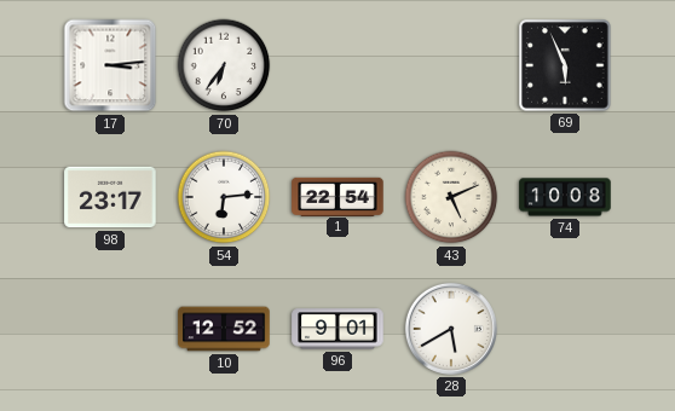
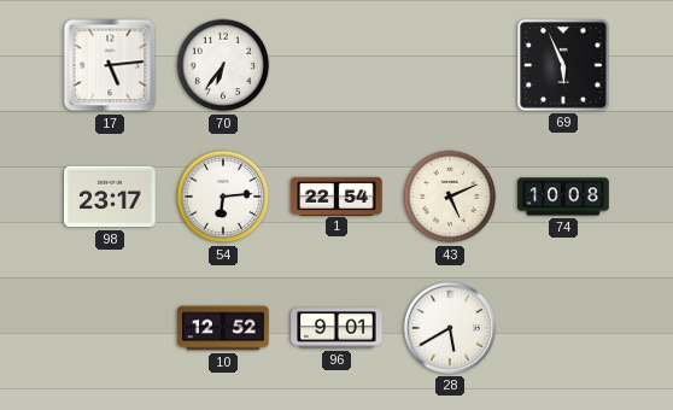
17: 3:14 -> 5:14 (110, 65)
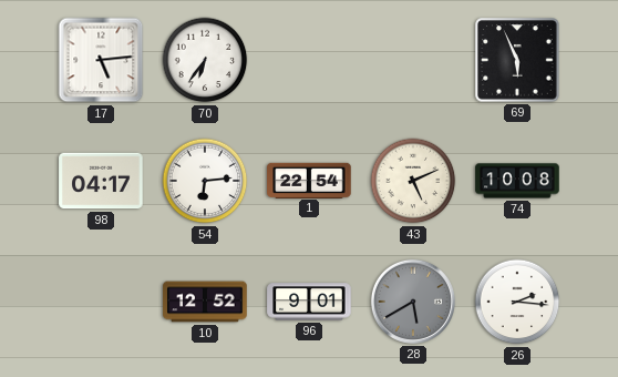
98: 23:17 -> 04:17 (101, 181)
28 dial: white -> grey (413, 302)
26: none -> 2:16 (517, 302)
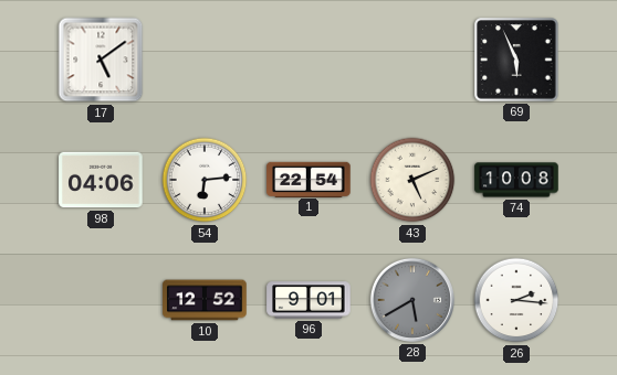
17: 5:14 -> 5:09 (101, 60)
70: 6:36 -> none (205, 60)
98: 04:17 -> 04:06 (101, 180)
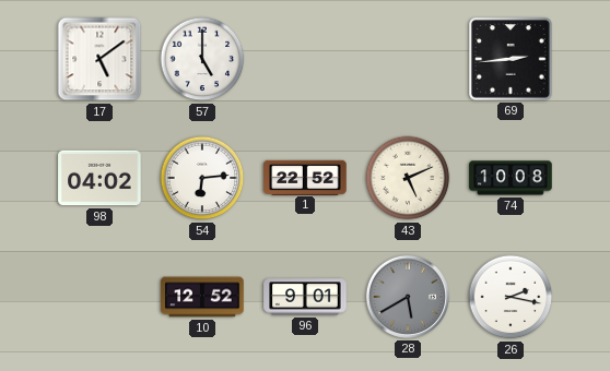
57: none -> 5:00 (202, 59)
69: 5:56 -> 2:44 (511, 59)
98: 04:06 -> 04:02 (99, 178)
1: 22:54 -> 22:52 (305, 177)
26: 2:16 -> 2:17 (511, 297)
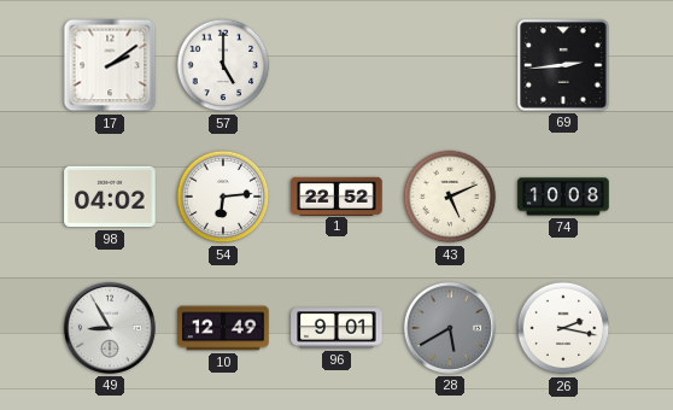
17: 5:09 -> 2:09 (110, 65)
49: none -> 8:55 (110, 328)
10: 12:52 -> 12:49 (223, 328)
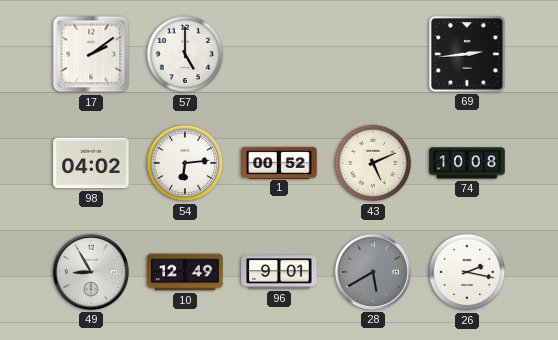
1: 22:52 -> 00:52 (279, 162)
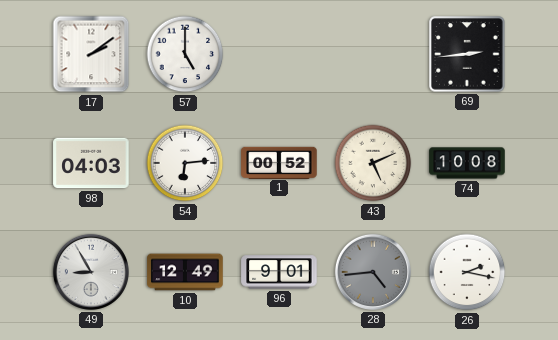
98: 04:02 -> 04:03 (91, 163)
28: 5:40 -> 4:44 (373, 272)
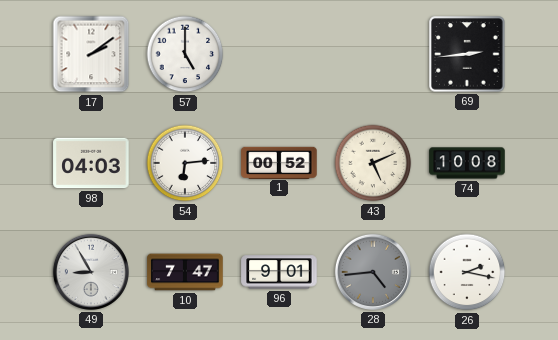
10: 12:49 -> 7:47 (185, 272)
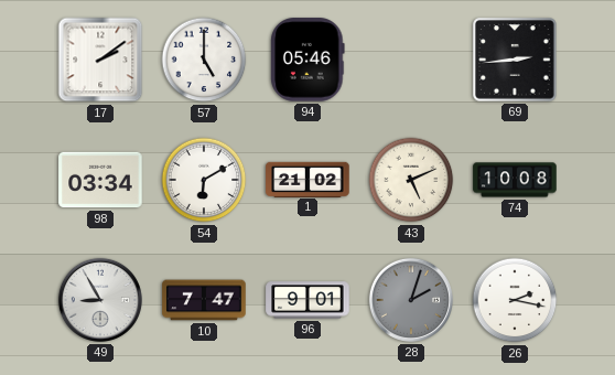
94: none -> 05:46 (307, 60)
98: 04:03 -> 03:34 (100, 180)
54: 6:14 -> 6:10 (204, 180)
1: 00:52 -> 21:02 (307, 179)
28: 4:44 -> 2:03 (411, 300)
